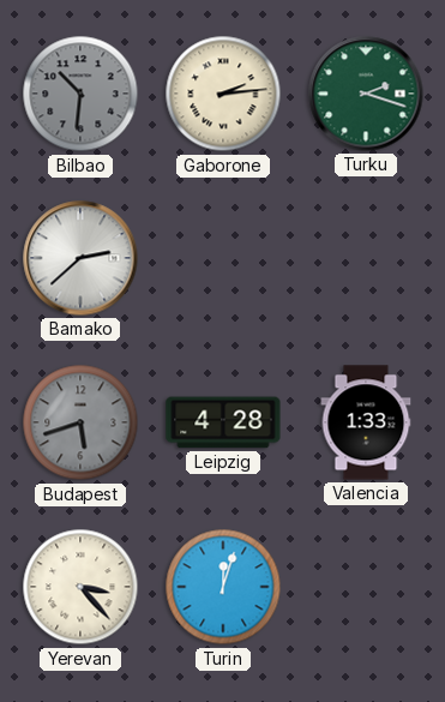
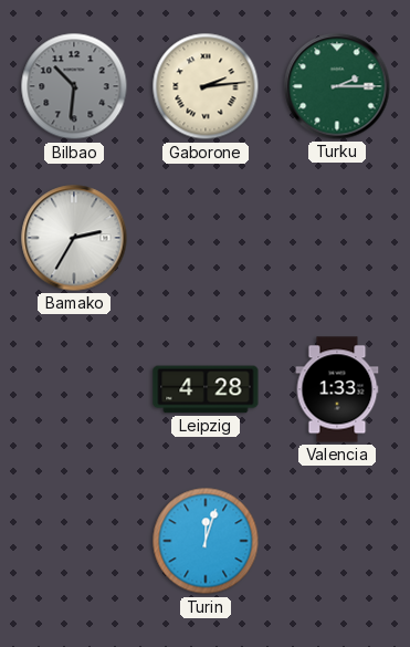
Turku: 2:18 -> 2:15 (337, 86)
Bamako: 2:38 -> 2:35 (74, 238)
Budapest: 5:42 -> none (80, 422)
Yerevan: 3:23 -> none (80, 587)
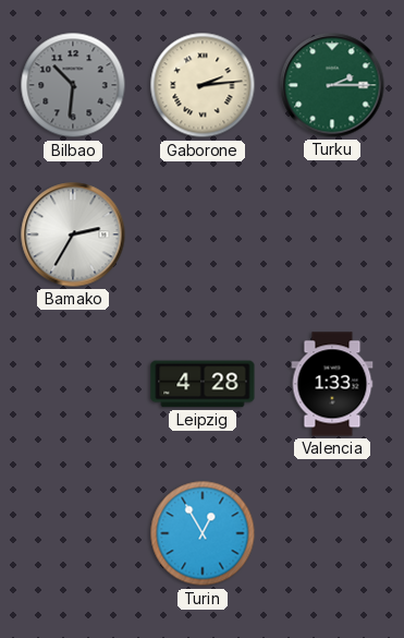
Turin: 12:03 -> 12:55 (203, 533)
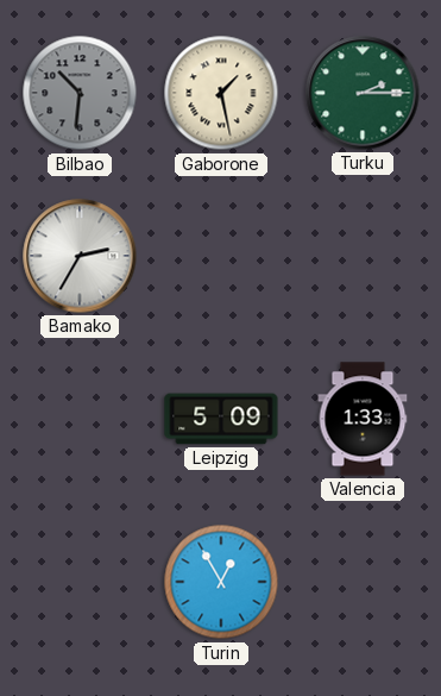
Gaborone: 2:14 -> 1:28 (221, 93)
Leipzig: 4:28 -> 5:09 (221, 419)
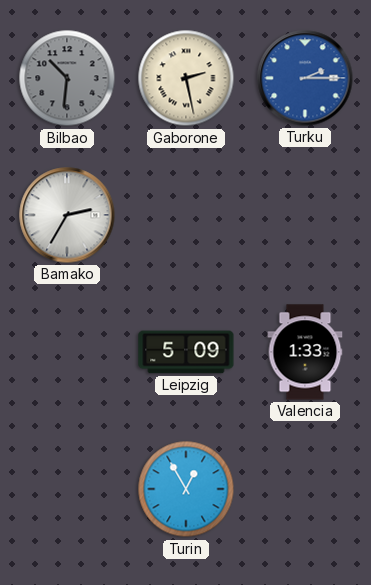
Gaborone: 1:28 -> 2:28 (186, 78)
Turku dial: green -> blue (305, 78)
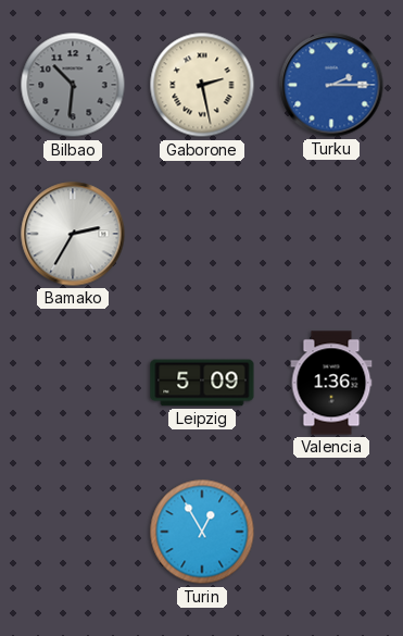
Valencia: 1:33 -> 1:36 (331, 383)
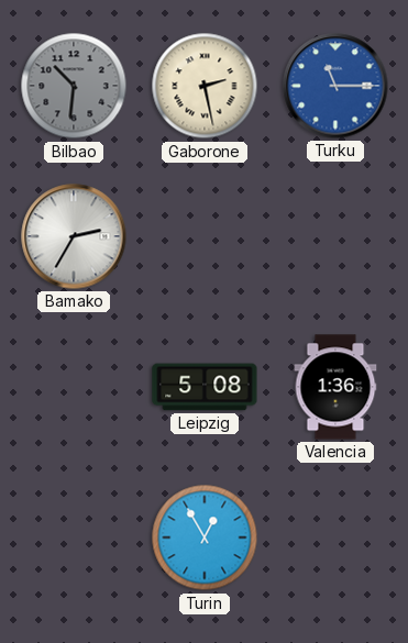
Turku: 2:15 -> 11:15 (335, 86)
Leipzig: 5:09 -> 5:08 (205, 387)
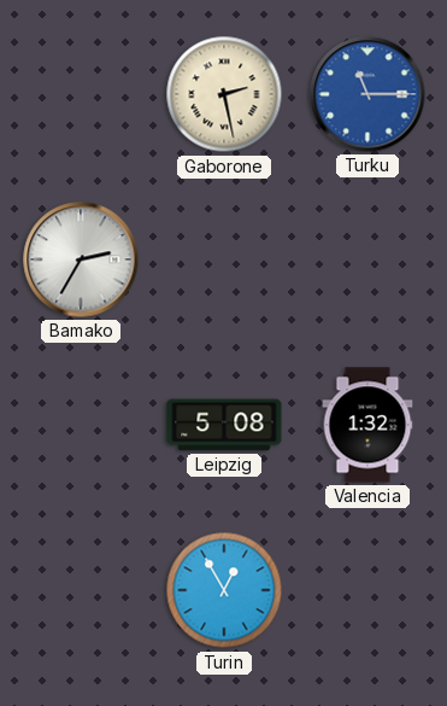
Bilbao: 10:31 -> none (74, 86)
Valencia: 1:36 -> 1:32 (367, 425)
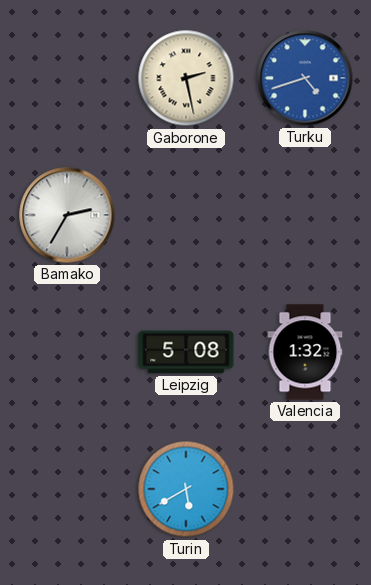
Turku: 11:15 -> 4:42 (305, 78)
Turin: 12:55 -> 5:40 (186, 489)
